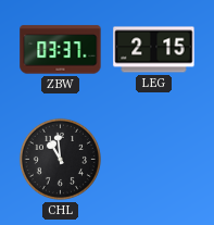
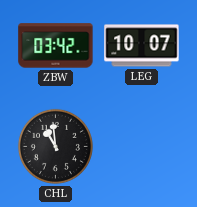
ZBW: 03:37 -> 03:42 (56, 46)
LEG: 2:15 -> 10:07 (142, 46)
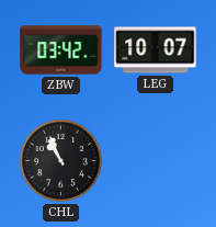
CHL: 10:59 -> 10:56 (60, 160)
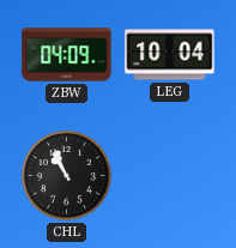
ZBW: 03:42 -> 04:09 (67, 55)
LEG: 10:07 -> 10:04 (170, 55)
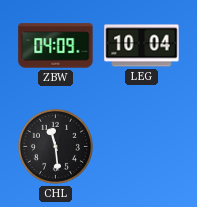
CHL: 10:56 -> 11:29 (55, 146)
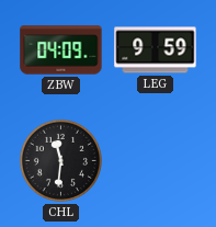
LEG: 10:04 -> 9:59 (156, 50)
CHL: 11:29 -> 11:31 (60, 160)
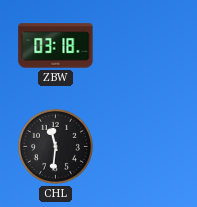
ZBW: 04:09 -> 03:18 (56, 46)
LEG: 9:59 -> none (156, 50)
